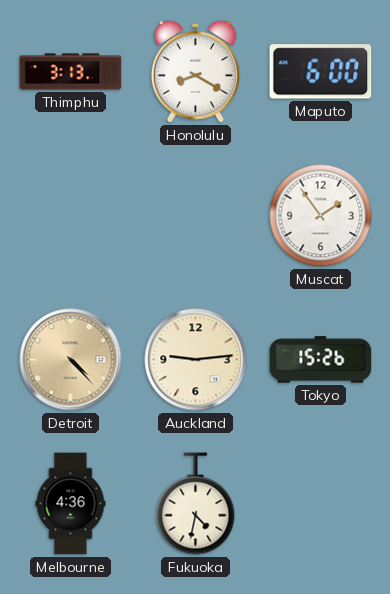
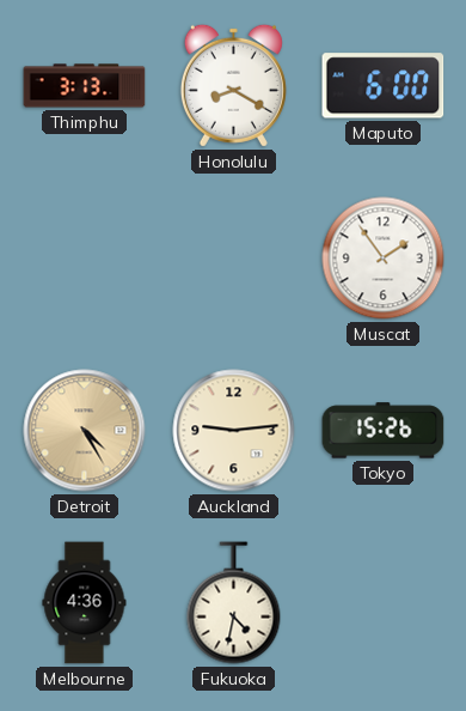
Detroit: 4:23 -> 4:25 (85, 431)
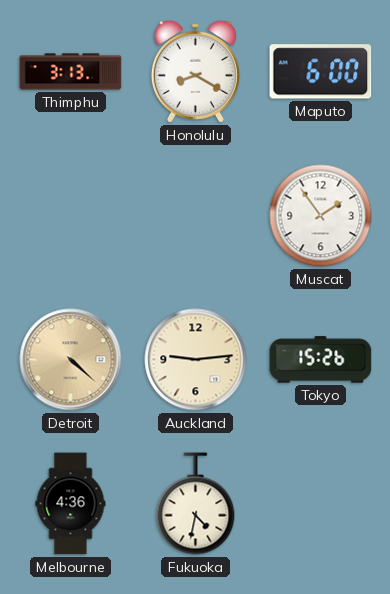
Detroit: 4:25 -> 4:22 (71, 360)
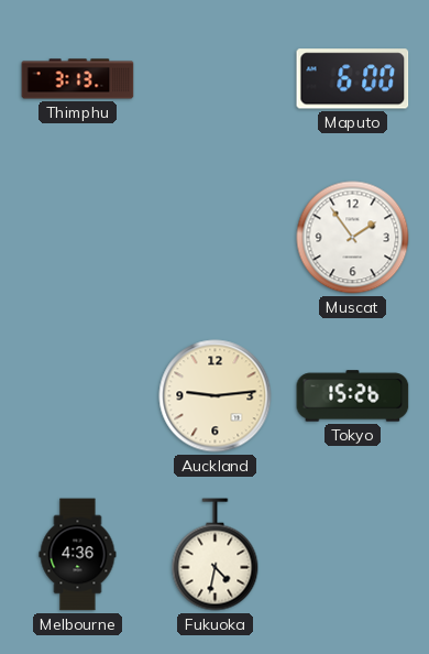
Honolulu: 8:20 -> none (195, 71)
Detroit: 4:22 -> none (71, 360)
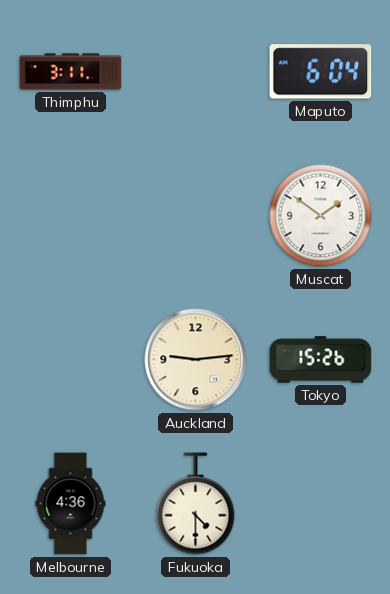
Thimphu: 3:13 -> 3:11 (71, 72)
Maputo: 6:00 -> 6:04 (321, 72)
Muscat: 1:54 -> 1:51 (321, 216)
Fukuoka: 4:32 -> 4:30 (196, 504)
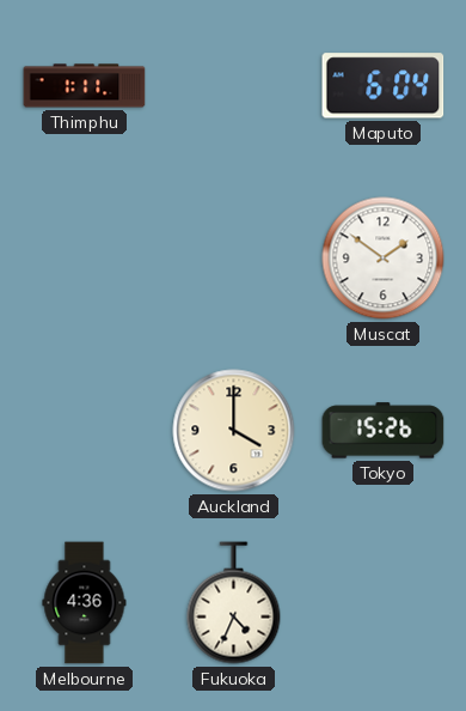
Thimphu: 3:11 -> 1:11 (85, 86)
Auckland: 9:14 -> 4:00 (234, 431)
Fukuoka: 4:30 -> 4:34 (234, 603)
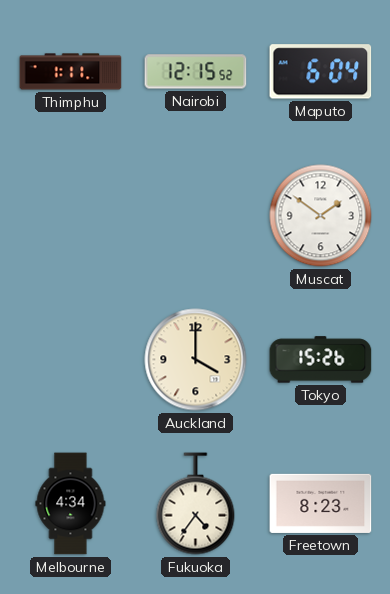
Nairobi: none -> 12:15 (196, 72)
Melbourne: 4:36 -> 4:34 (71, 504)
Fukuoka: 4:34 -> 4:36 (196, 504)
Freetown: none -> 8:23 (321, 503)
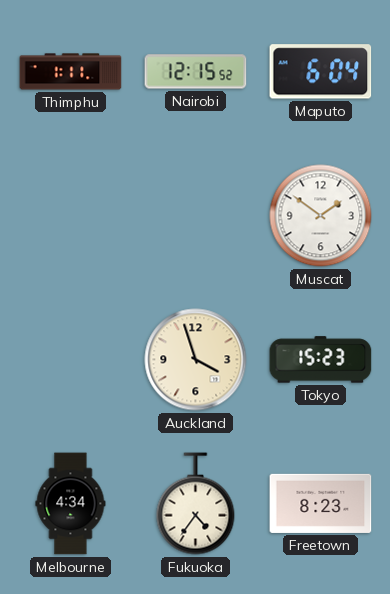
Auckland: 4:00 -> 3:57 (196, 360)
Tokyo: 15:26 -> 15:23 (321, 360)
